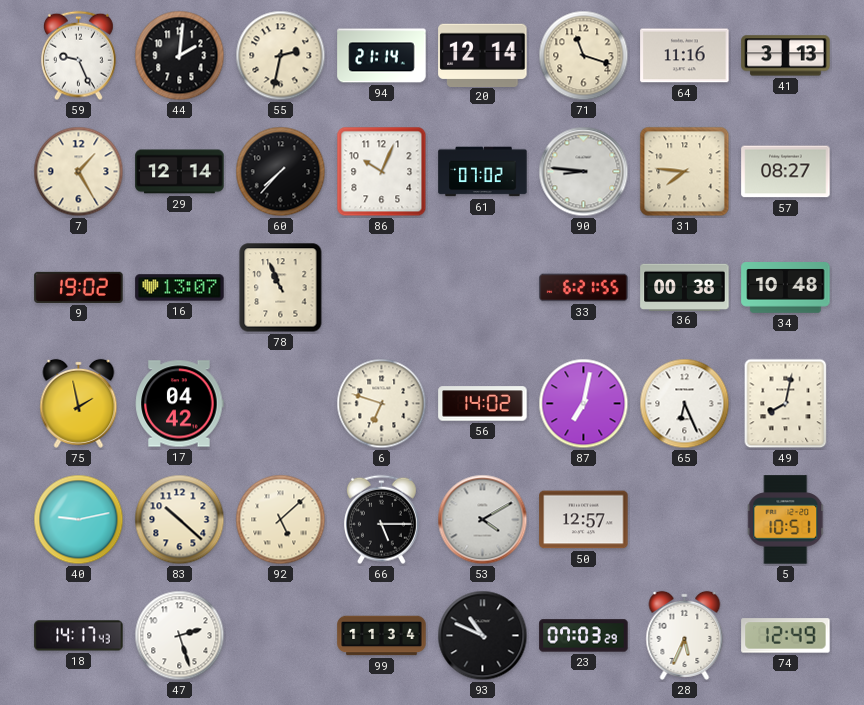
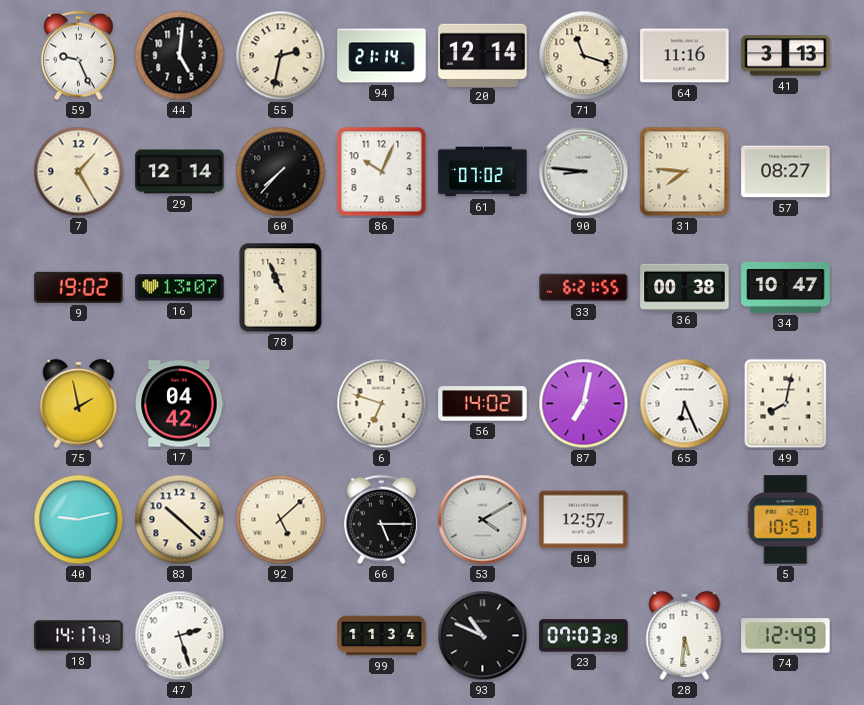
44: 2:01 -> 5:01 (180, 56)
34: 10:48 -> 10:47 (786, 288)
28: 5:34 -> 5:31 (685, 635)
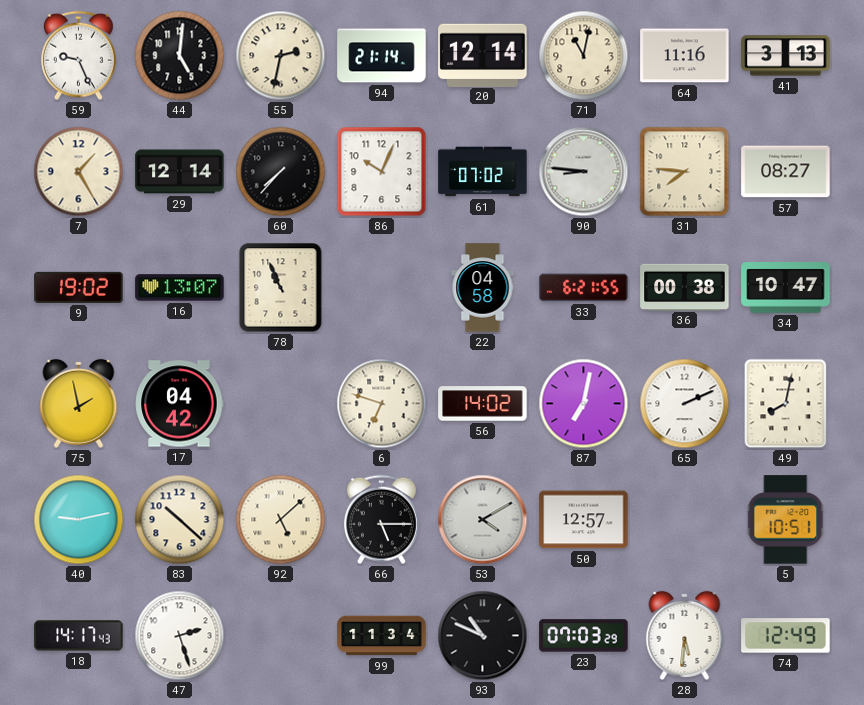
71: 11:18 -> 11:02 (584, 56)
22: none -> 04:58 (483, 288)
65: 6:26 -> 2:11 (685, 404)
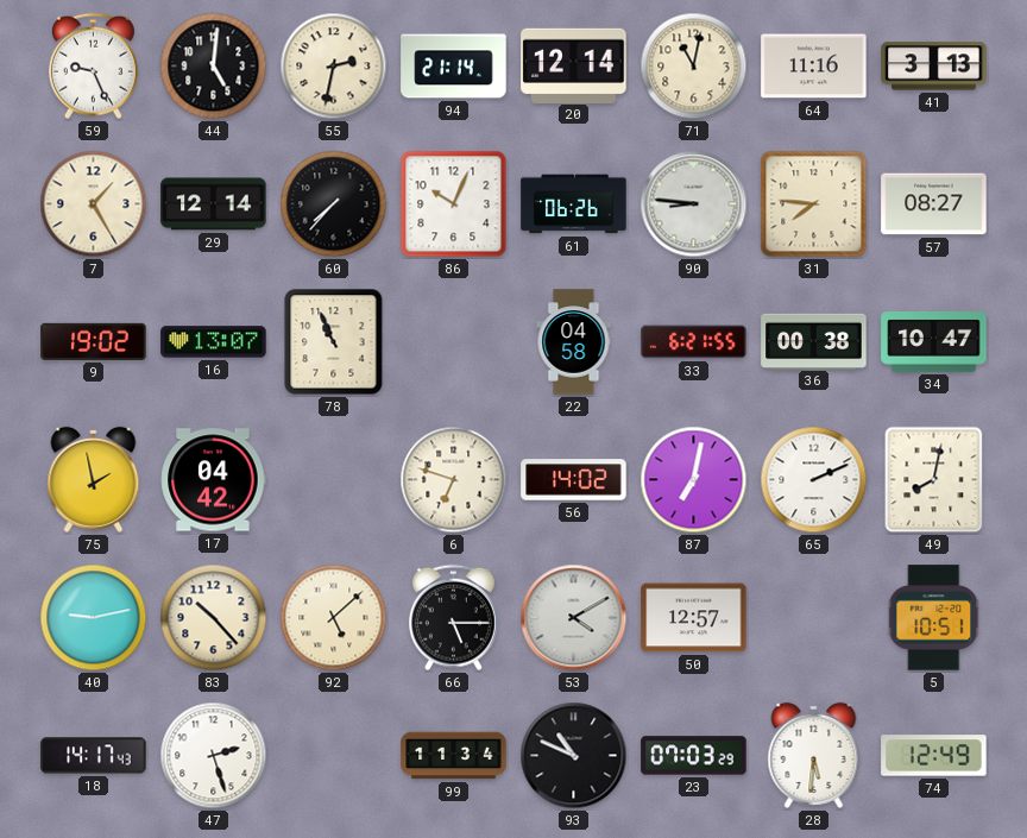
61: 07:02 -> 06:26 (574, 204)
83: 10:22 -> 10:23 (214, 618)
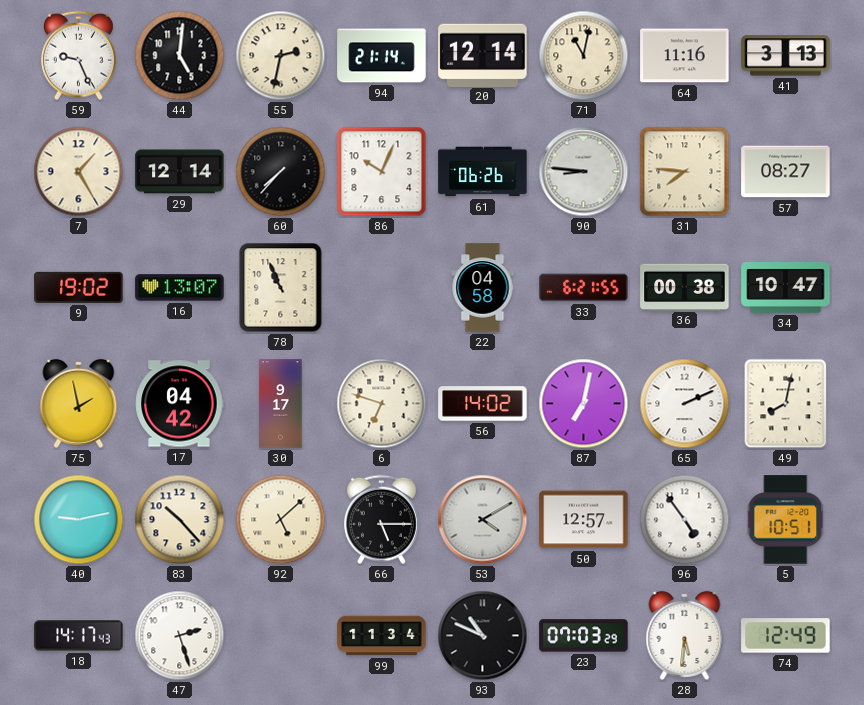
30: none -> 9:17 (281, 404)
96: none -> 4:54 (685, 520)
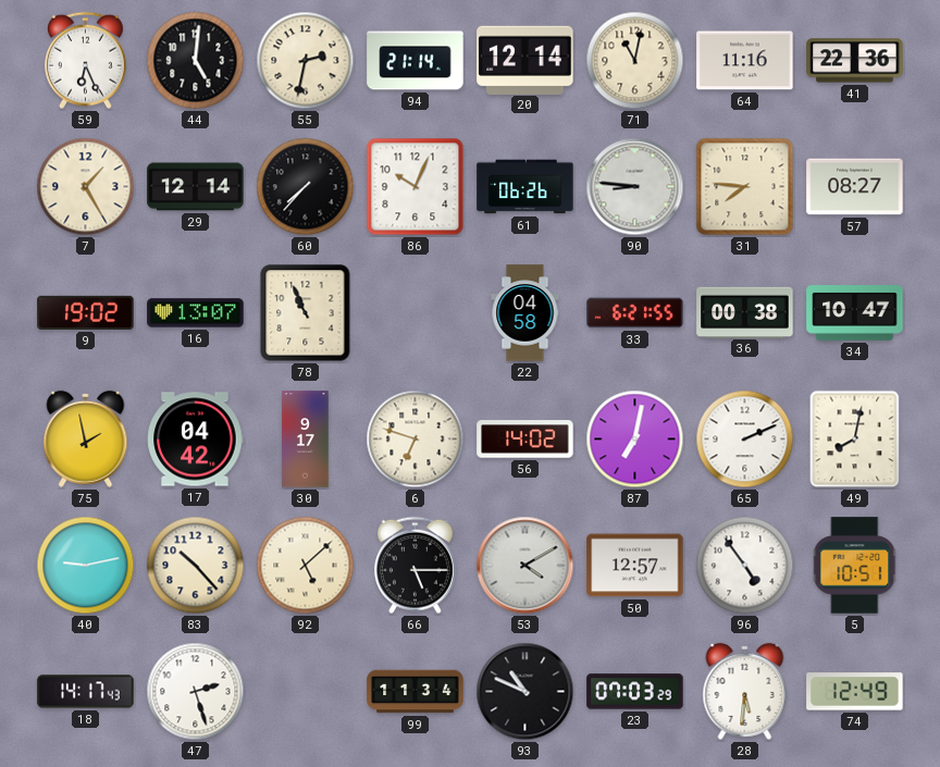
59: 9:26 -> 6:26 (85, 61)
41: 3:13 -> 22:36 (855, 61)
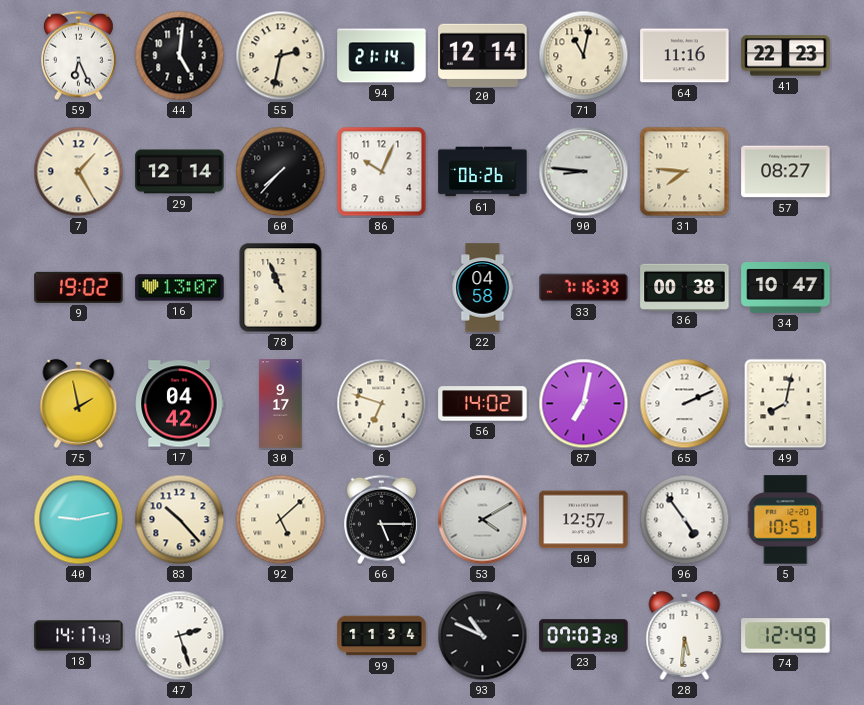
41: 22:36 -> 22:23 (786, 56)
33: 6:21 -> 7:16 (584, 288)
